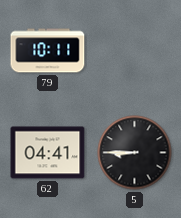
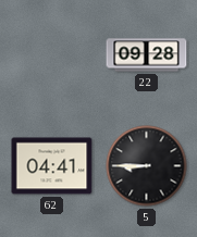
79: 10:11 -> none (48, 51)
22: none -> 09:28 (147, 55)
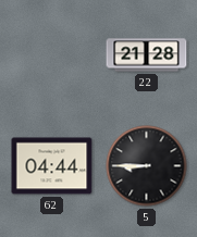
22: 09:28 -> 21:28 (147, 55)
62: 04:41 -> 04:44 (52, 166)
